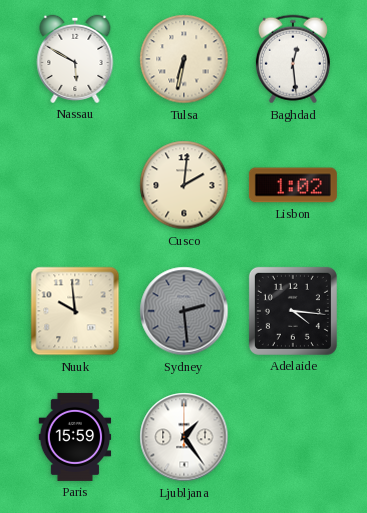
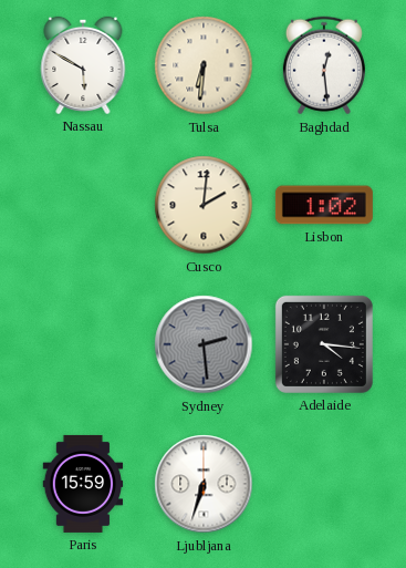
Tulsa: 6:32 -> 6:31 (204, 65)
Nuuk: 9:59 -> none (75, 311)
Ljubljana: 1:24 -> 6:33 (204, 484)
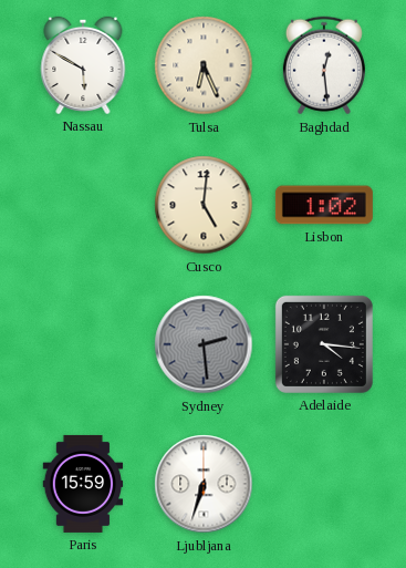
Tulsa: 6:31 -> 6:26 (204, 65)
Cusco: 2:01 -> 5:01 (204, 205)
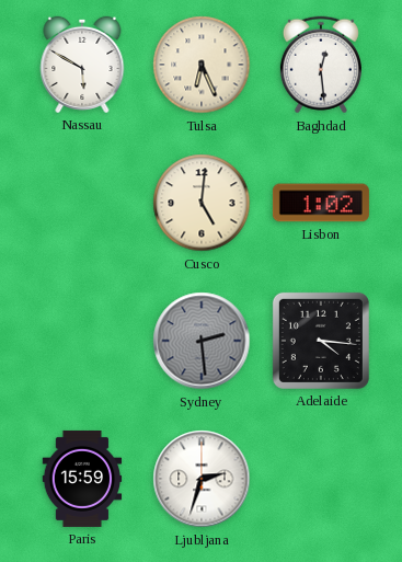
Ljubljana: 6:33 -> 2:33 (202, 479)
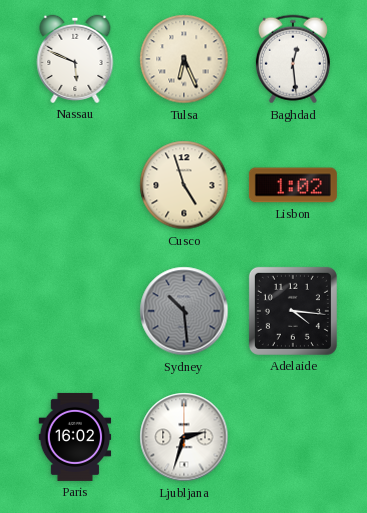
Nassau: 5:50 -> 5:49 (75, 59)
Cusco: 5:01 -> 4:57 (184, 185)
Sydney: 2:29 -> 10:29 (184, 311)
Paris: 15:59 -> 16:02 (75, 437)
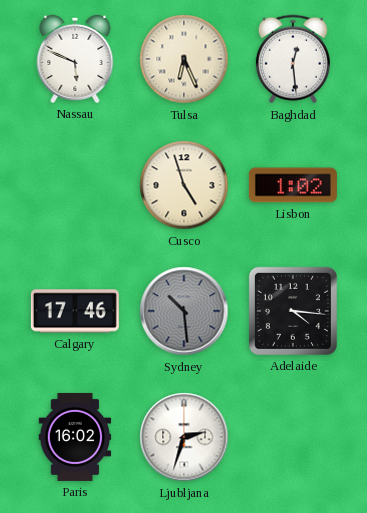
Calgary: none -> 17:46 (75, 311)
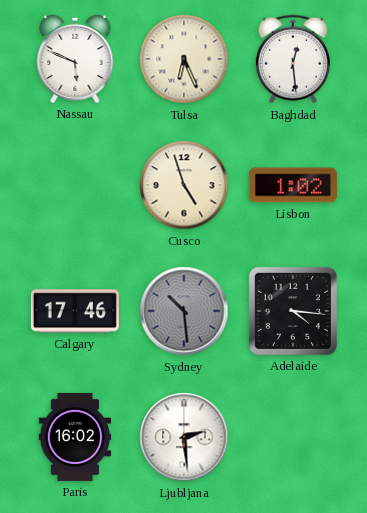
Ljubljana: 2:33 -> 2:29 (184, 437)
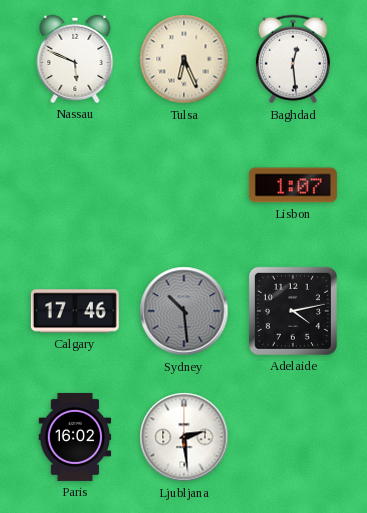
Cusco: 4:57 -> none (184, 185)
Lisbon: 1:02 -> 1:07 (293, 185)
Adelaide: 4:16 -> 4:13 (293, 311)
